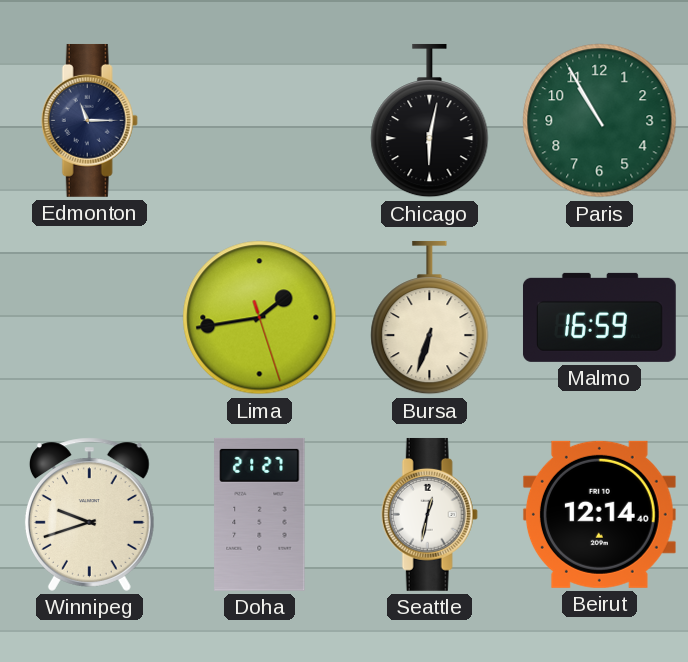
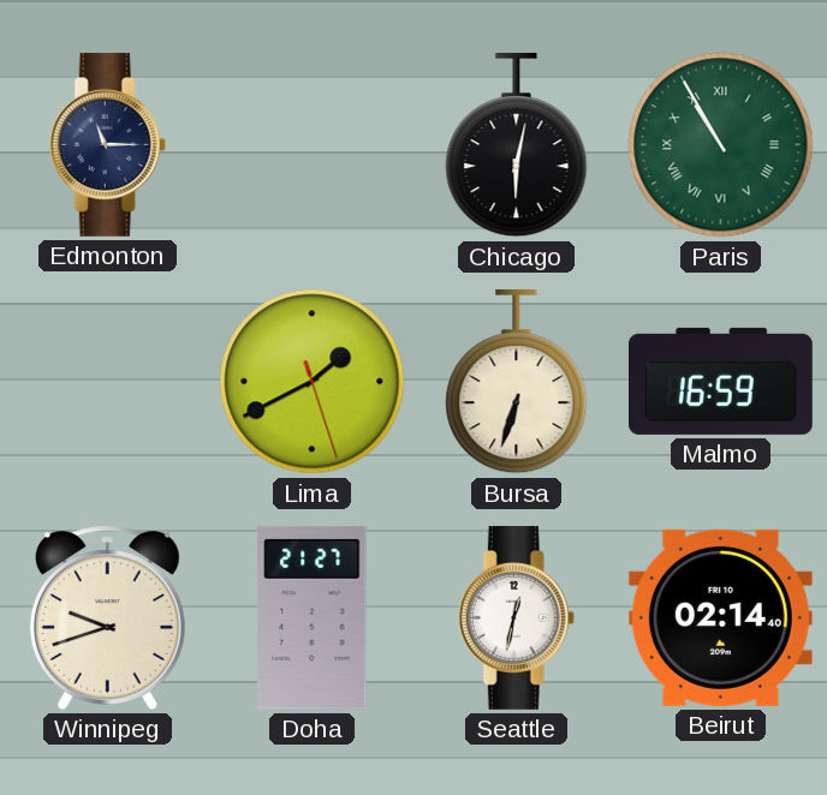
Paris numerals: Arabic -> Roman (721, 145)
Lima: 1:43 -> 1:40 (313, 382)
Beirut: 12:14 -> 02:14 (720, 617)
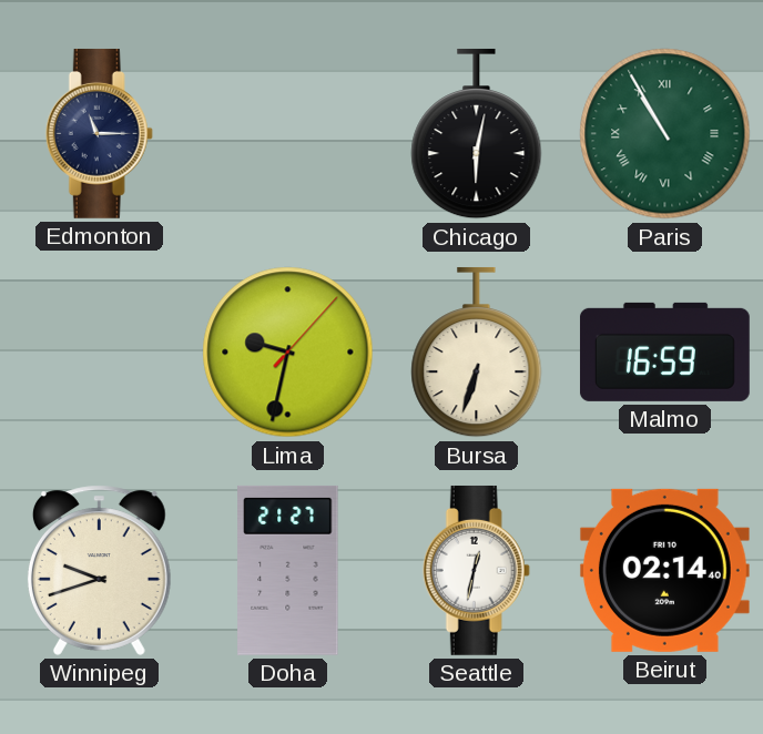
Lima: 1:40 -> 9:32 (288, 353)
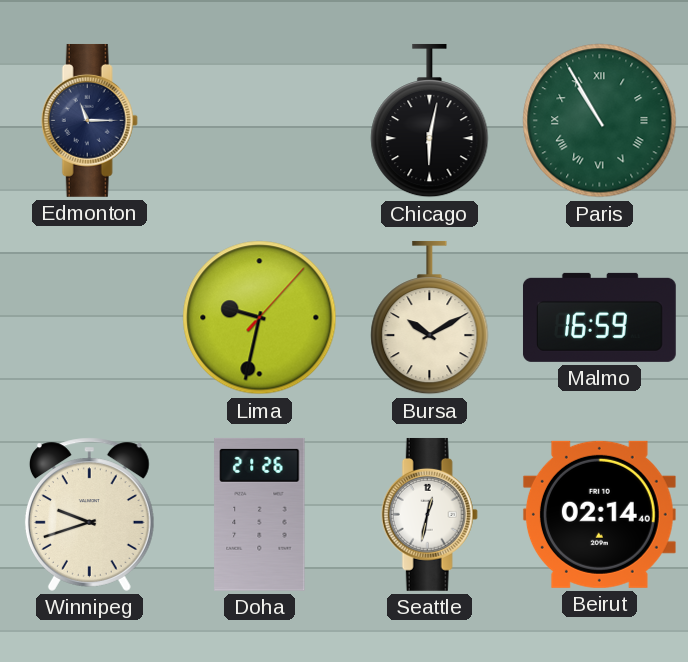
Bursa: 6:33 -> 10:10 (430, 318)
Doha: 21:27 -> 21:26 (260, 514)
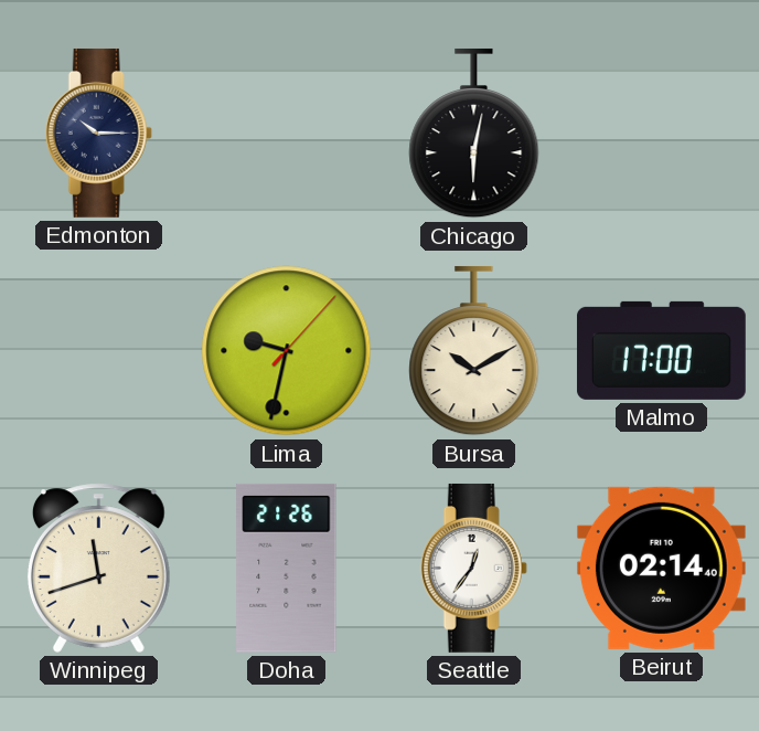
Edmonton: 11:15 -> 10:15 (98, 133)
Paris: 10:55 -> none (600, 121)
Malmo: 16:59 -> 17:00 (661, 350)
Winnipeg: 9:42 -> 11:42 (98, 568)
Seattle: 12:32 -> 12:36 (473, 568)
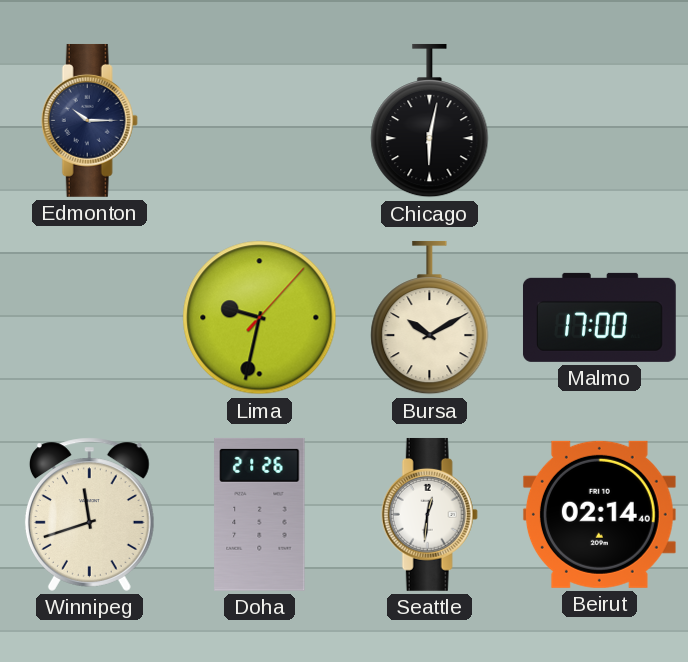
Seattle: 12:36 -> 12:31 (429, 514)
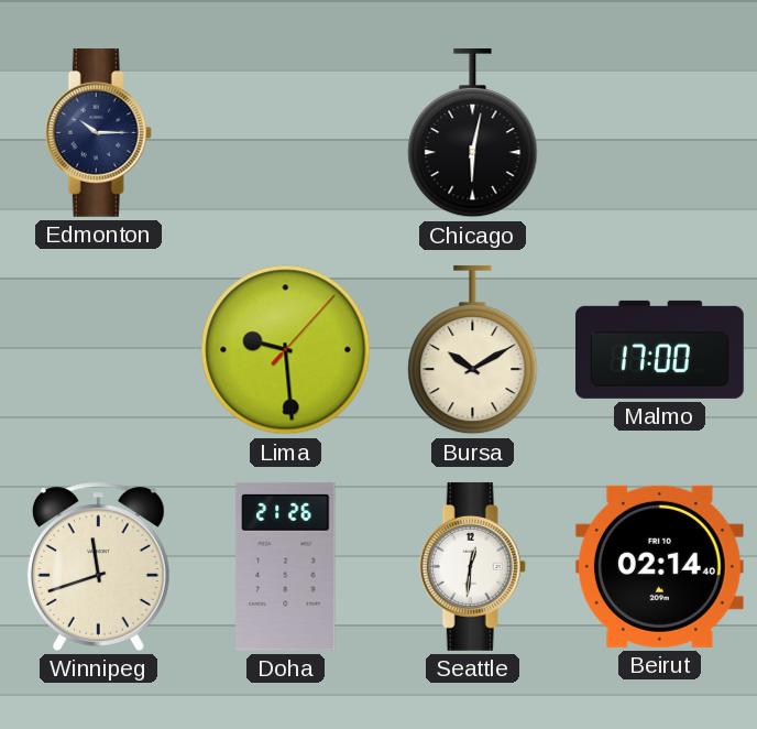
Lima: 9:32 -> 9:29 (286, 350)
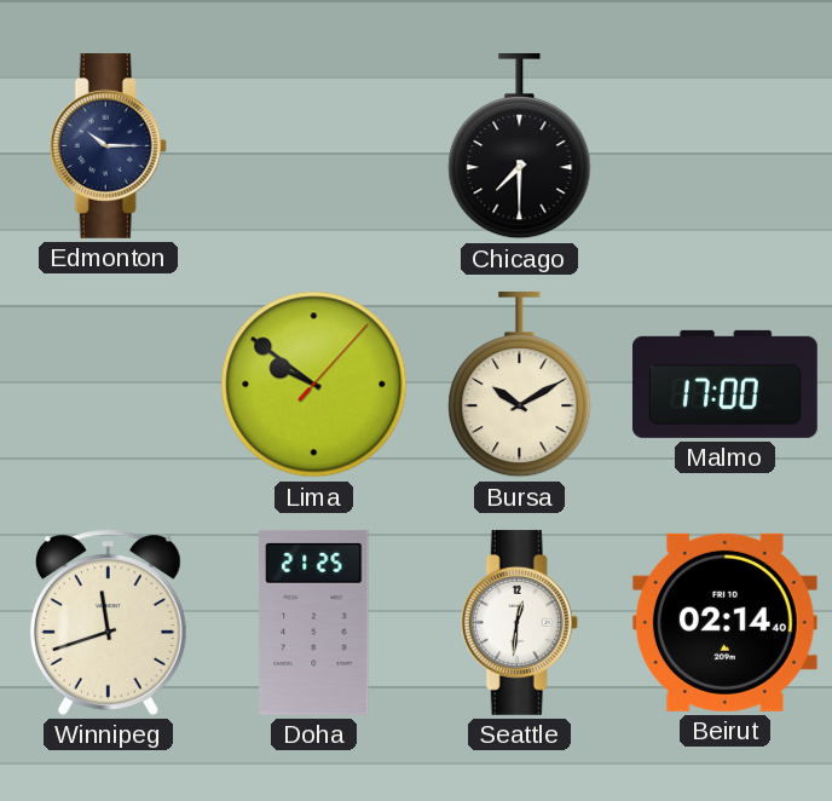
Chicago: 6:02 -> 7:30 (520, 146)
Lima: 9:29 -> 9:51 (314, 385)
Doha: 21:26 -> 21:25 (314, 622)
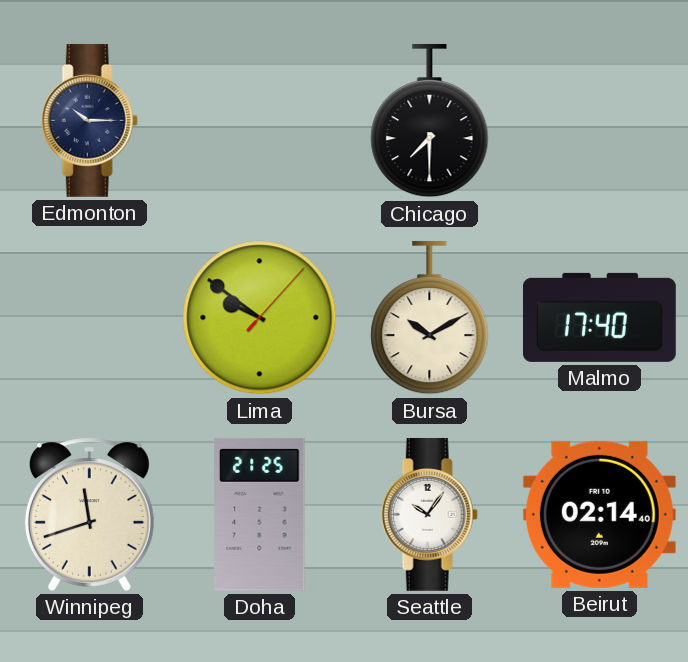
Malmo: 17:00 -> 17:40 (599, 317)
Seattle: 12:31 -> 10:06 (429, 514)
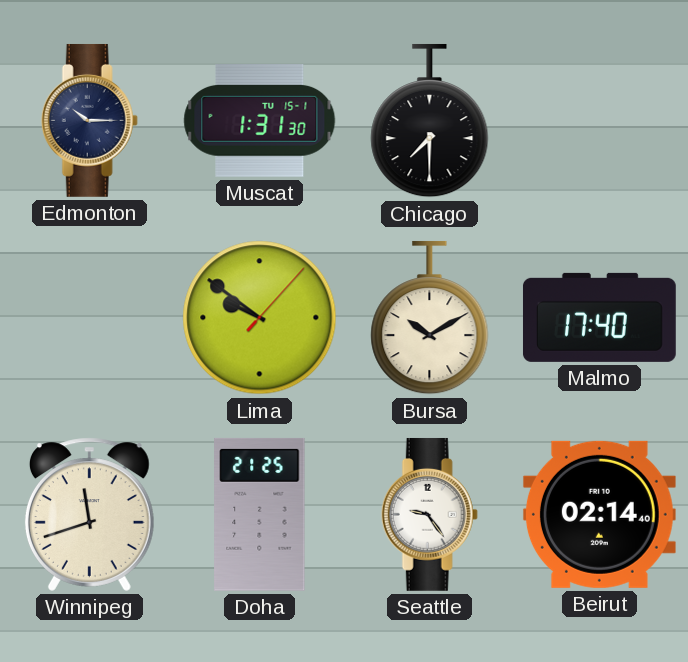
Muscat: none -> 1:31 (260, 121)
Seattle: 10:06 -> 9:24 (429, 514)
